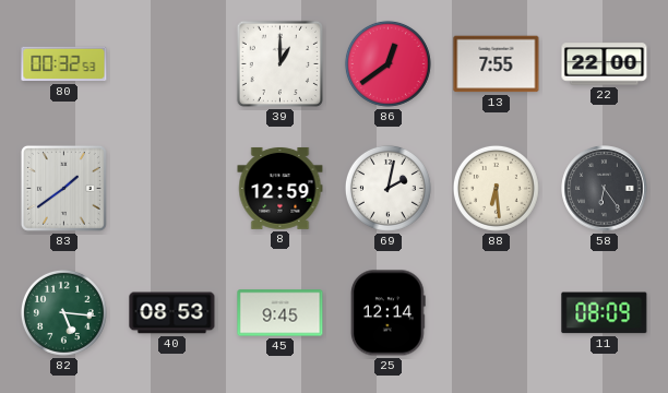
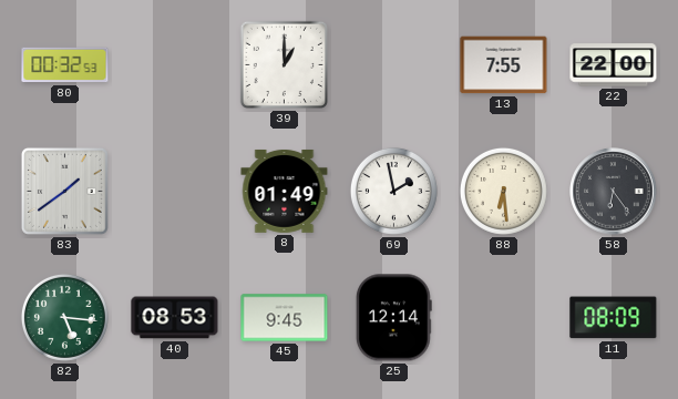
86: 12:39 -> none (387, 63)
8: 12:59 -> 01:49 (285, 192)
69: 2:02 -> 1:58 (393, 191)
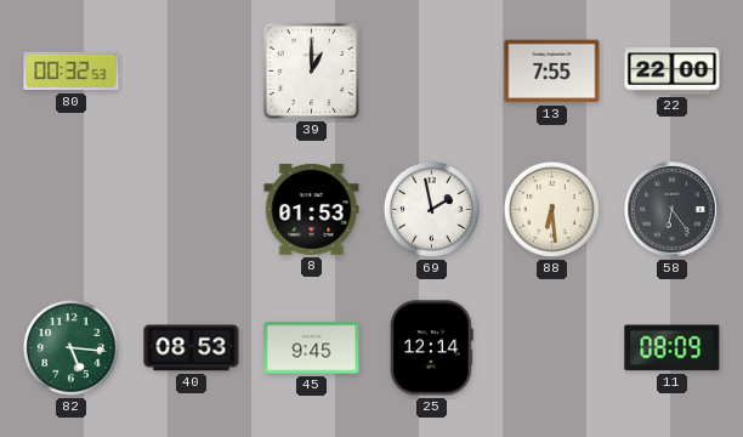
83: 1:39 -> none (64, 191)
8: 01:49 -> 01:53 (312, 210)
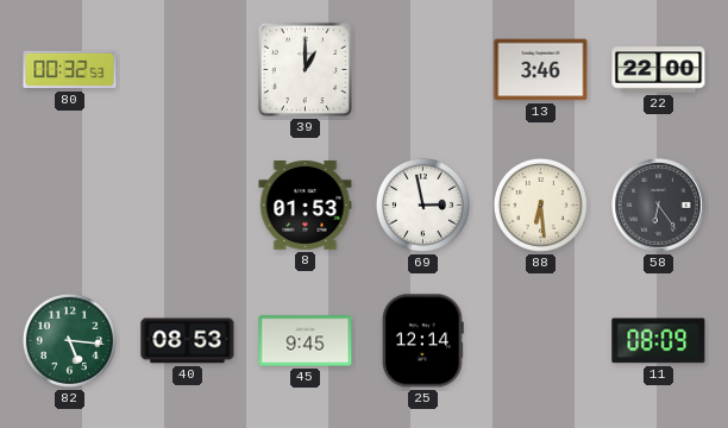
13: 7:55 -> 3:46 (541, 70)
69: 1:58 -> 2:58 (422, 204)
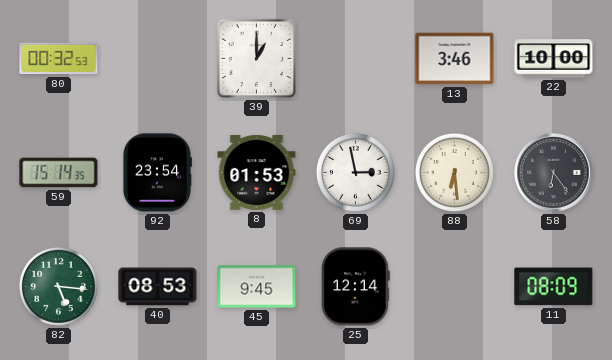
22: 22:00 -> 10:00 (554, 59)
59: none -> 15:14 (59, 173)
92: none -> 23:54 (157, 173)
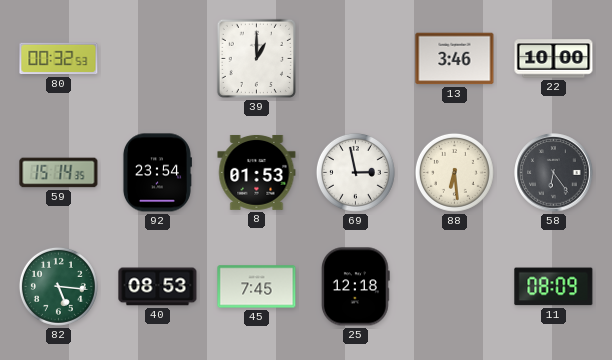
45: 9:45 -> 7:45 (257, 287)
25: 12:14 -> 12:18 (355, 287)
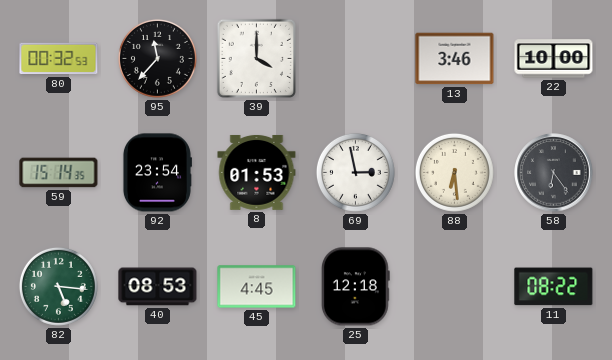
95: none -> 11:37 (157, 58)
39: 1:00 -> 4:00 (256, 58)
45: 7:45 -> 4:45 (257, 287)
11: 08:09 -> 08:22 (554, 287)
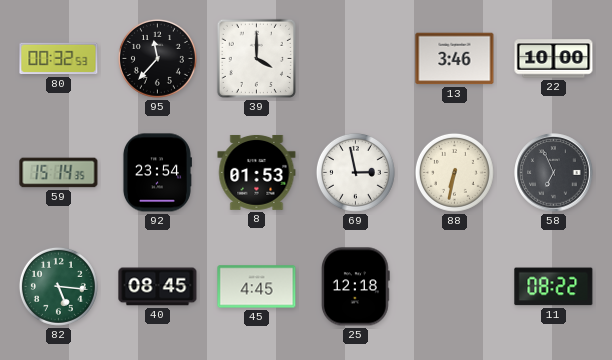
88: 6:29 -> 6:32 (454, 172)
58: 6:24 -> 6:56 (554, 173)
40: 08:53 -> 08:45 (158, 287)
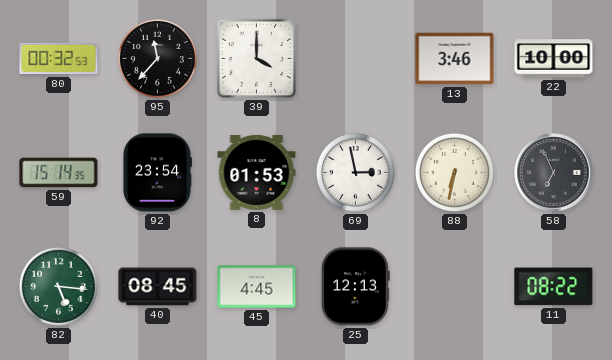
25: 12:18 -> 12:13 (355, 287)
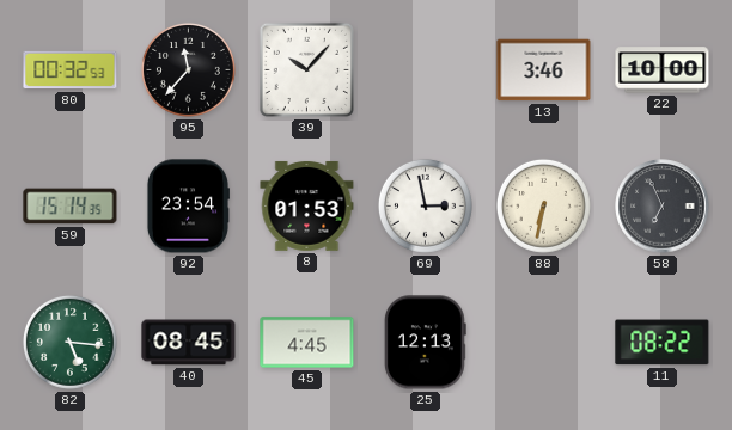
39: 4:00 -> 10:07 (306, 69)
